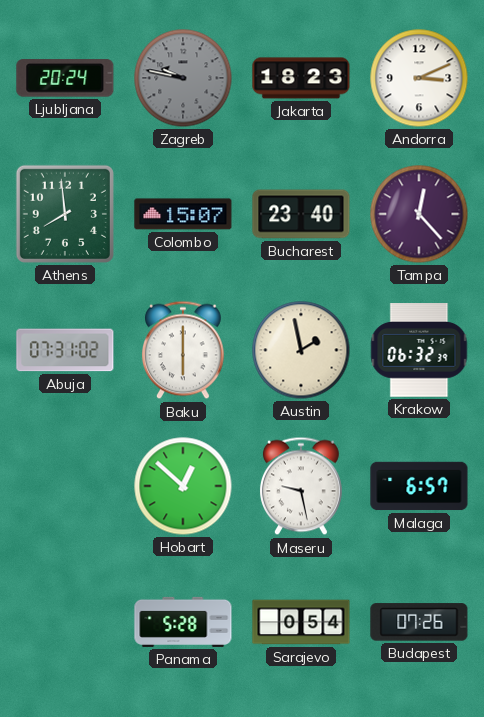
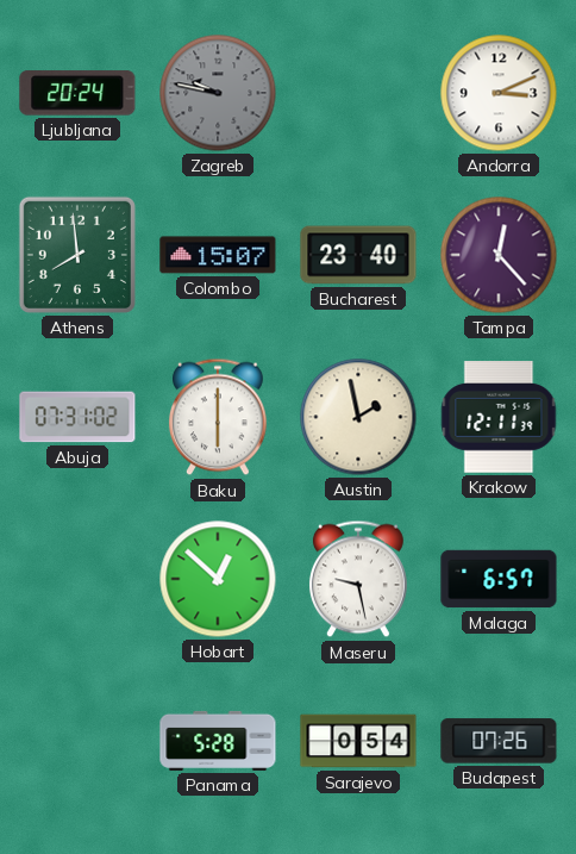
Jakarta: 18:23 -> none (301, 78)
Krakow: 06:32 -> 12:11 (499, 417)
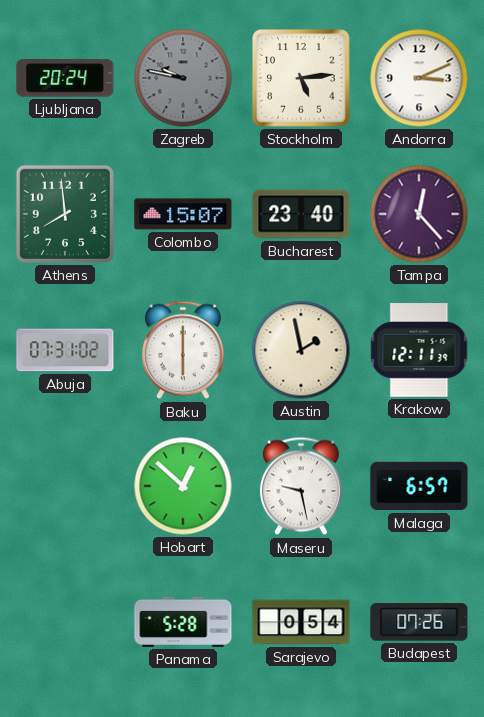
Stockholm: none -> 5:14 (301, 78)
